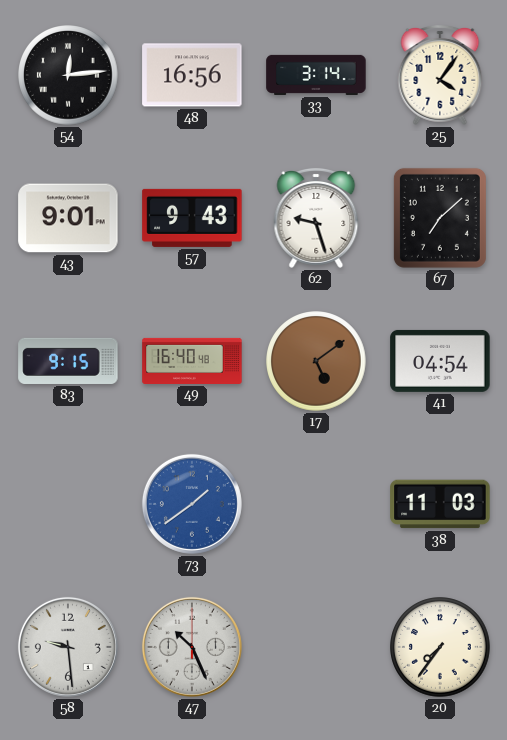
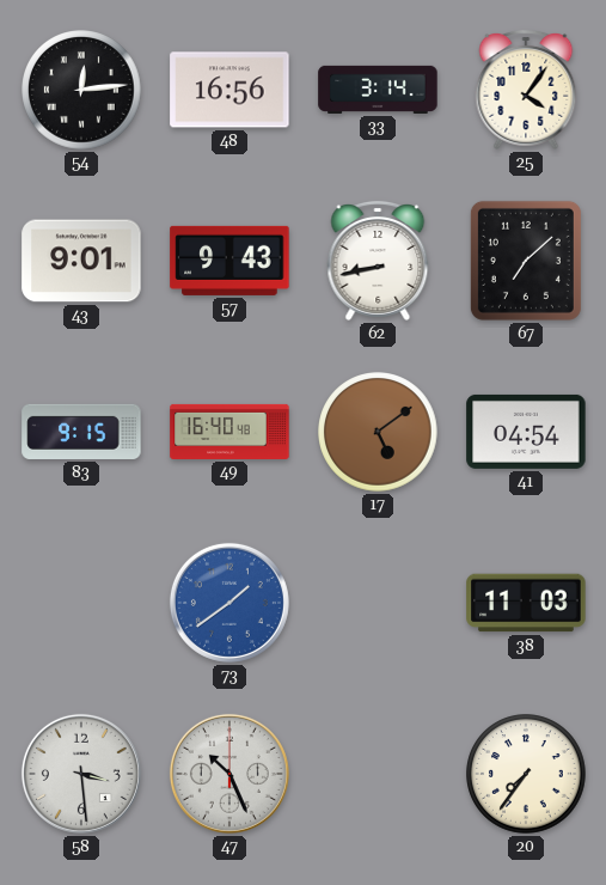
62: 9:27 -> 8:43 (378, 261)
58: 9:29 -> 3:29 (81, 774)
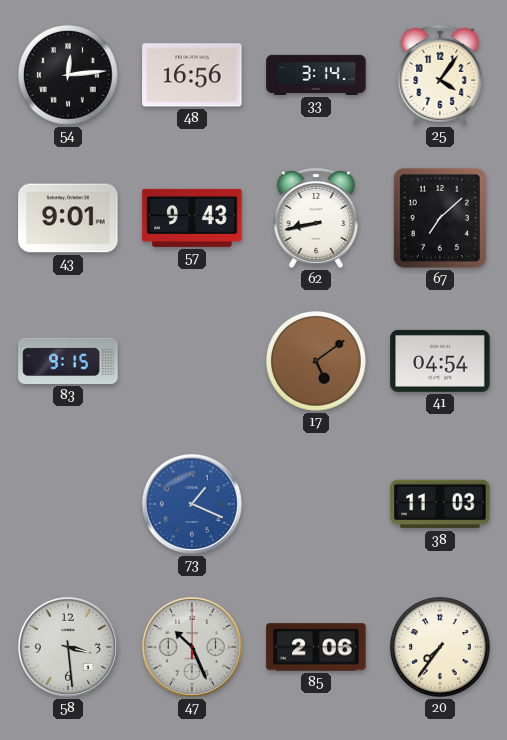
49: 16:40 -> none (229, 432)
73: 1:39 -> 1:19 (192, 504)
85: none -> 2:06 (316, 647)
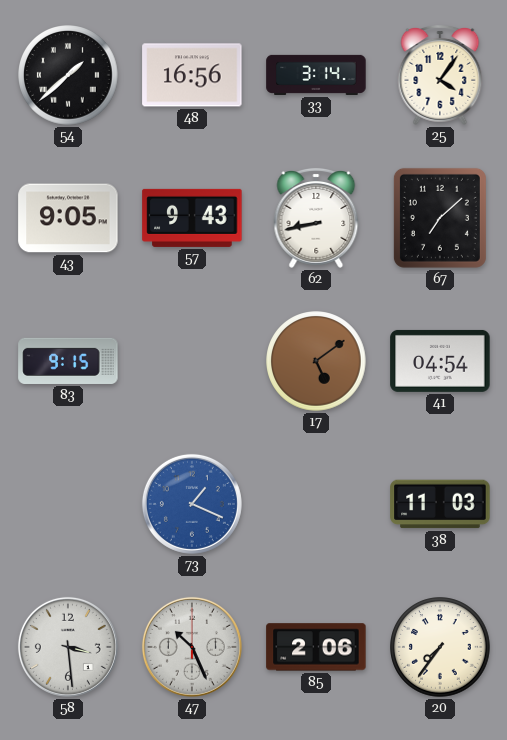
54: 12:14 -> 1:38 (68, 75)
43: 9:01 -> 9:05 (68, 218)
